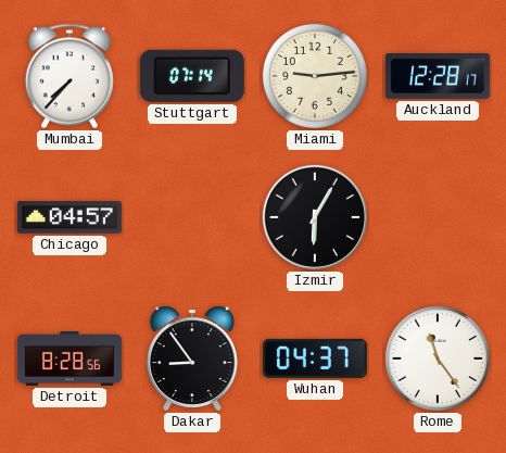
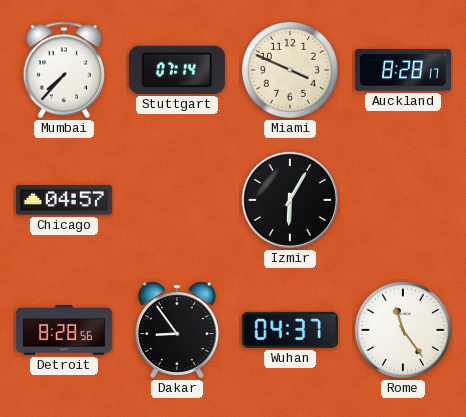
Miami: 9:14 -> 3:49 (290, 70)
Auckland: 12:28 -> 8:28 (403, 70)
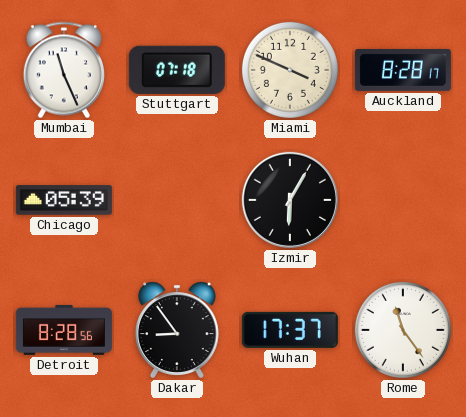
Mumbai: 7:37 -> 11:26 (64, 70)
Stuttgart: 07:14 -> 07:18 (177, 70)
Chicago: 04:57 -> 05:39 (64, 200)
Wuhan: 04:37 -> 17:37 (290, 330)
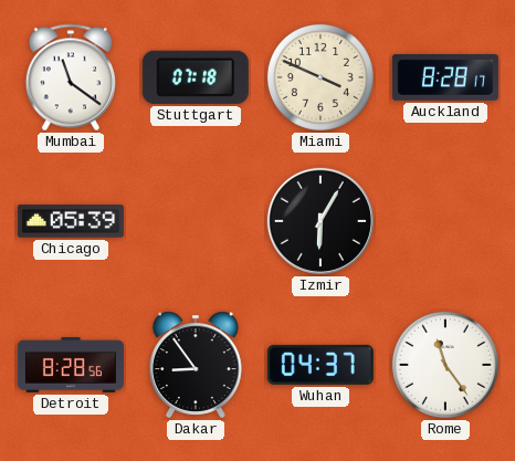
Mumbai: 11:26 -> 11:21 (71, 77)
Wuhan: 17:37 -> 04:37 (320, 365)
